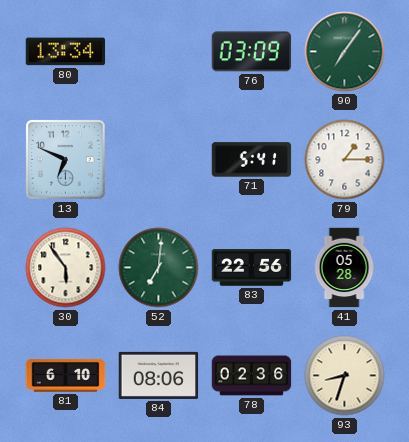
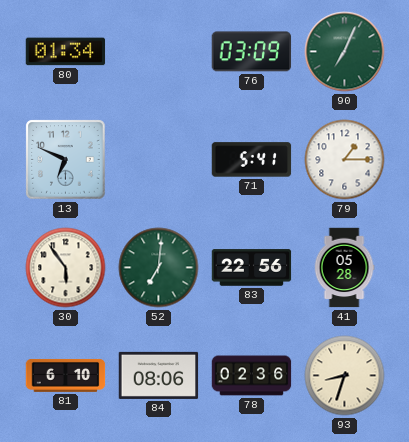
80: 13:34 -> 01:34 (66, 52)
90: 7:06 -> 7:04 (345, 52)
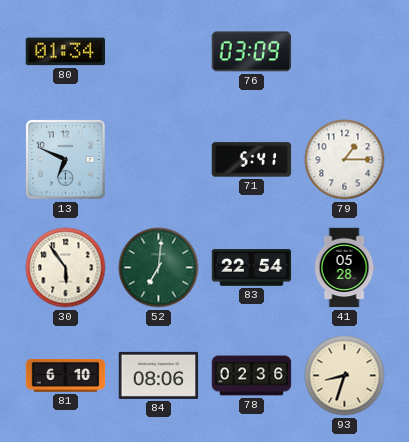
90: 7:04 -> none (345, 52)
83: 22:56 -> 22:54 (252, 268)
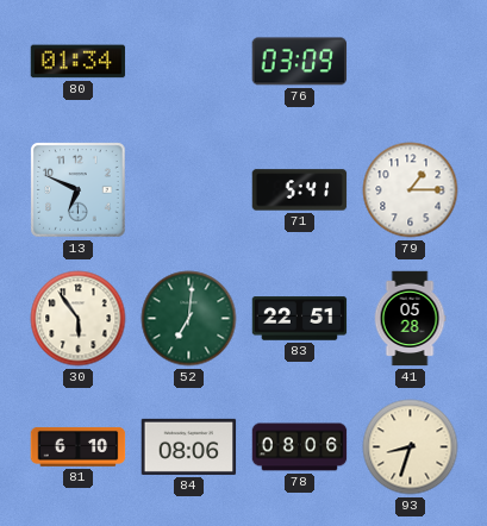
83: 22:54 -> 22:51 (300, 319)
78: 02:36 -> 08:06 (300, 447)
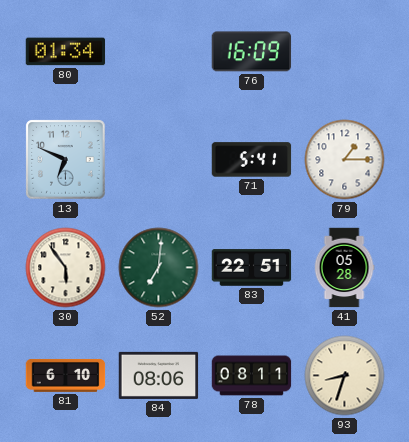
76: 03:09 -> 16:09 (252, 52)
78: 08:06 -> 08:11 (252, 376)
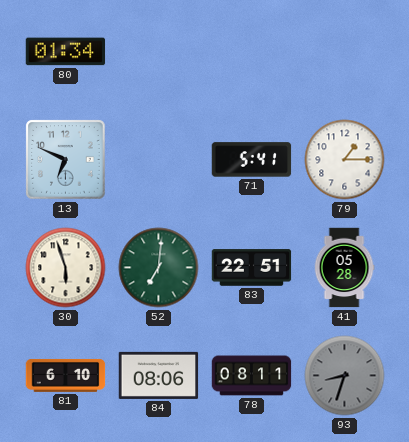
76: 16:09 -> none (252, 52)
30: 5:54 -> 5:57 (66, 268)
93 dial: cream -> grey (345, 376)
